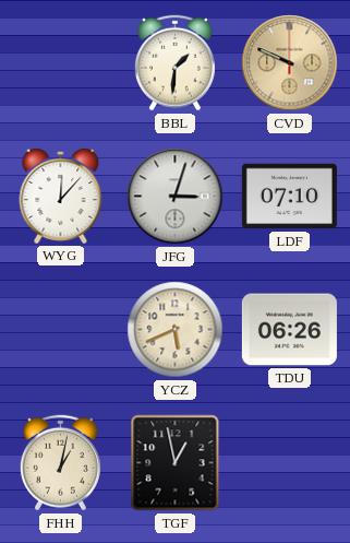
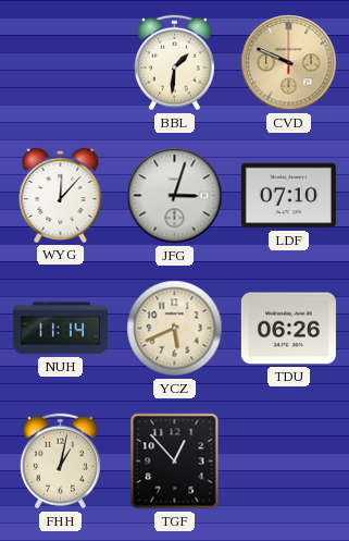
NUH: none -> 11:14 (60, 329)
TGF: 12:58 -> 12:53 (175, 462)
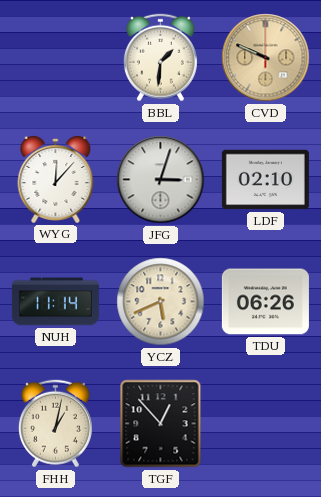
LDF: 07:10 -> 02:10 (265, 180)
